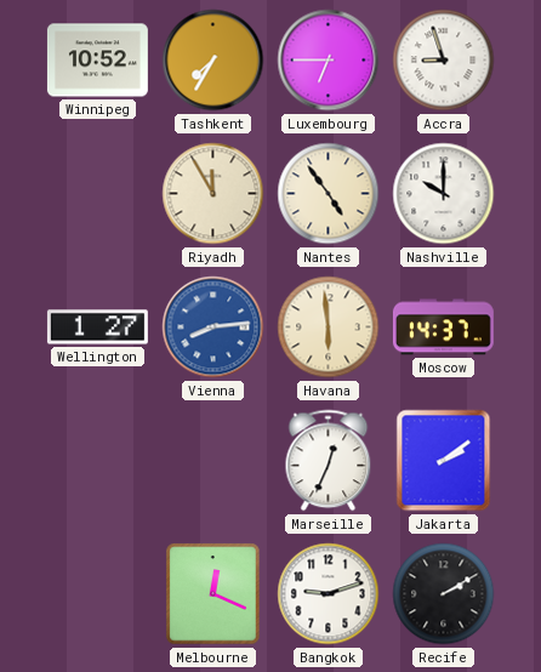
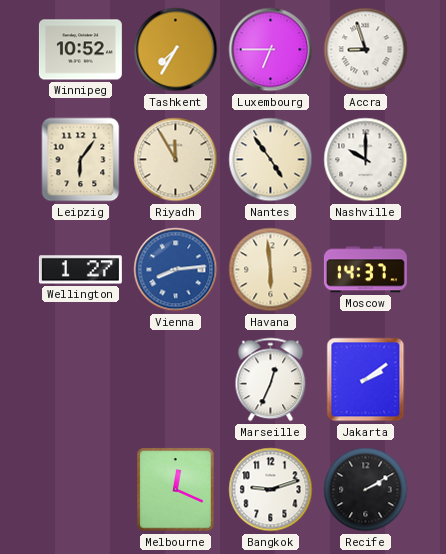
Leipzig: none -> 6:06 (81, 160)
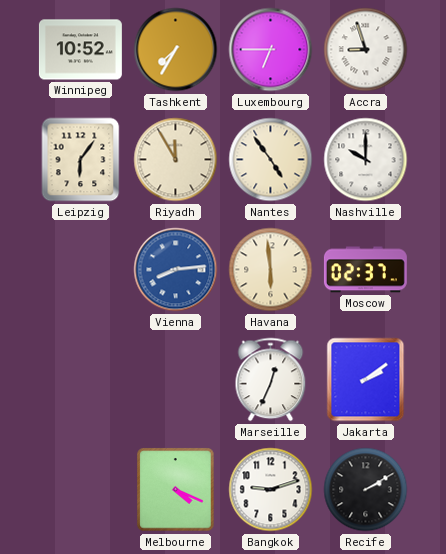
Wellington: 1:27 -> none (80, 270)
Moscow: 14:37 -> 02:37 (365, 270)
Melbourne: 12:19 -> 4:19 (176, 490)
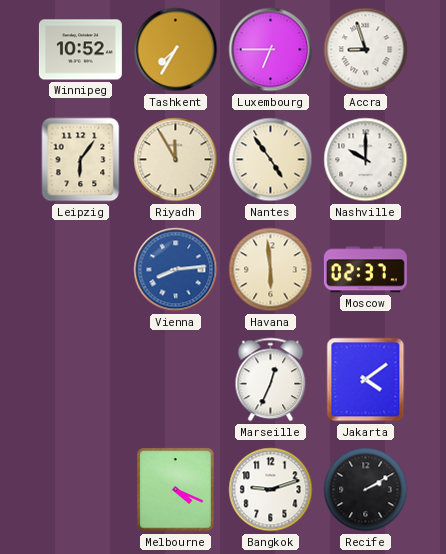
Jakarta: 2:09 -> 4:09 (366, 380)
